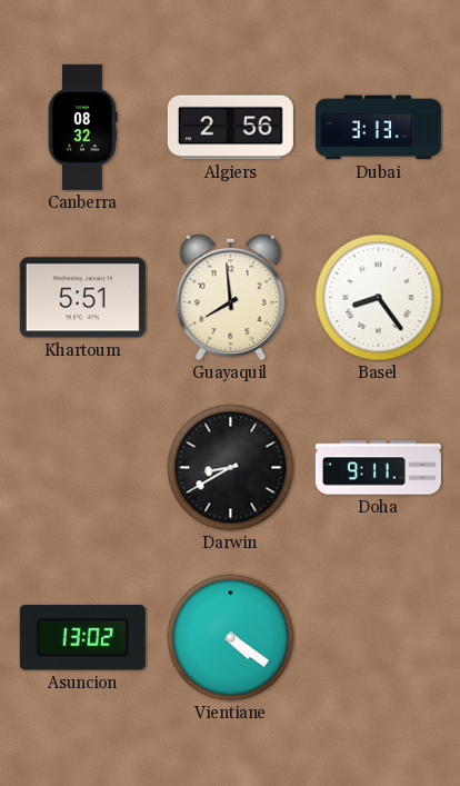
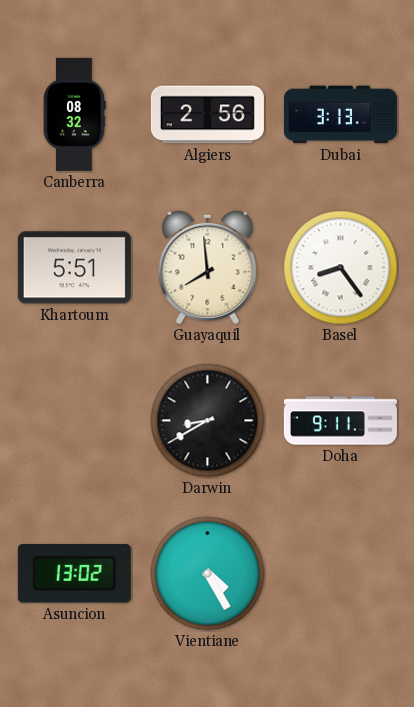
Vientiane: 4:21 -> 4:25 (208, 574)
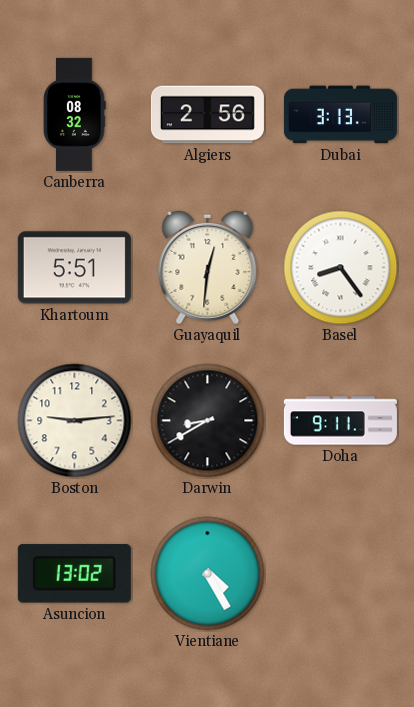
Guayaquil: 7:59 -> 12:31 (208, 267)
Boston: none -> 9:14 (75, 421)
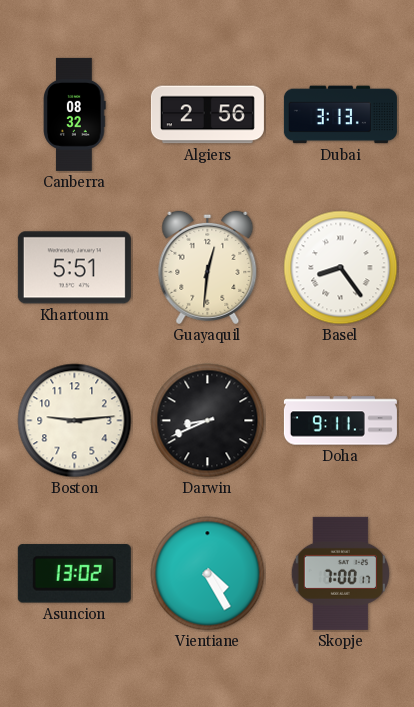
Darwin: 8:40 -> 8:41 (208, 421)
Skopje: none -> 7:00 (341, 573)
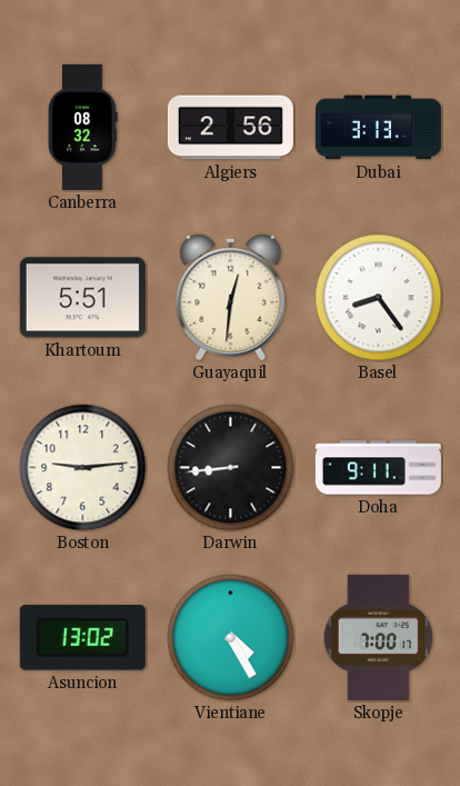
Darwin: 8:41 -> 8:44 (231, 468)
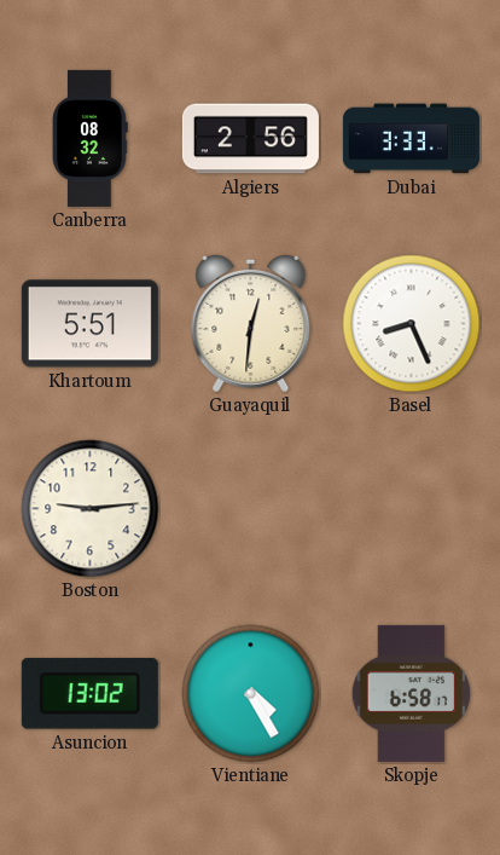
Dubai: 3:13 -> 3:33 (411, 139)
Basel: 8:24 -> 8:26 (412, 324)
Darwin: 8:44 -> none (231, 468)
Doha: 9:11 -> none (378, 468)
Skopje: 7:00 -> 6:58 (412, 693)
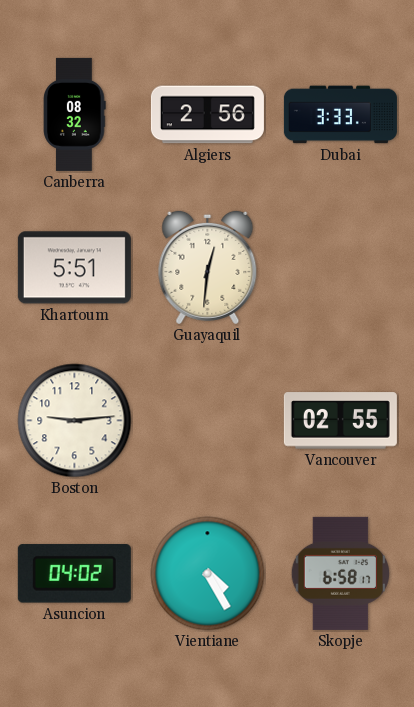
Basel: 8:26 -> none (412, 324)
Vancouver: none -> 02:55 (340, 421)
Asuncion: 13:02 -> 04:02 (74, 574)
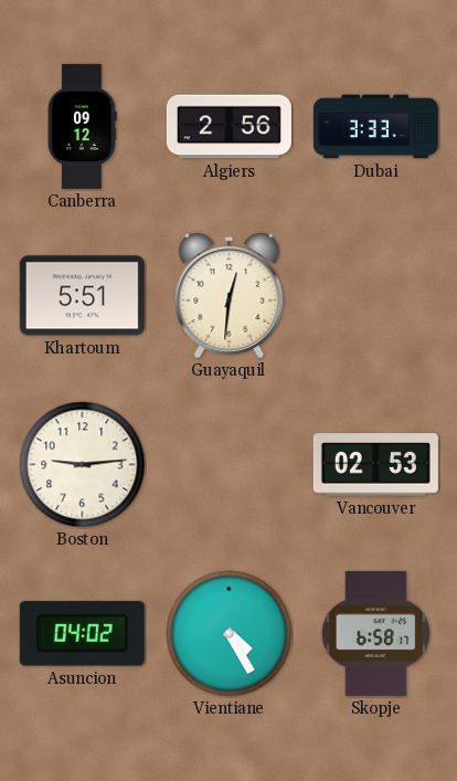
Canberra: 08:32 -> 09:12 (83, 126)
Vancouver: 02:55 -> 02:53 (375, 465)
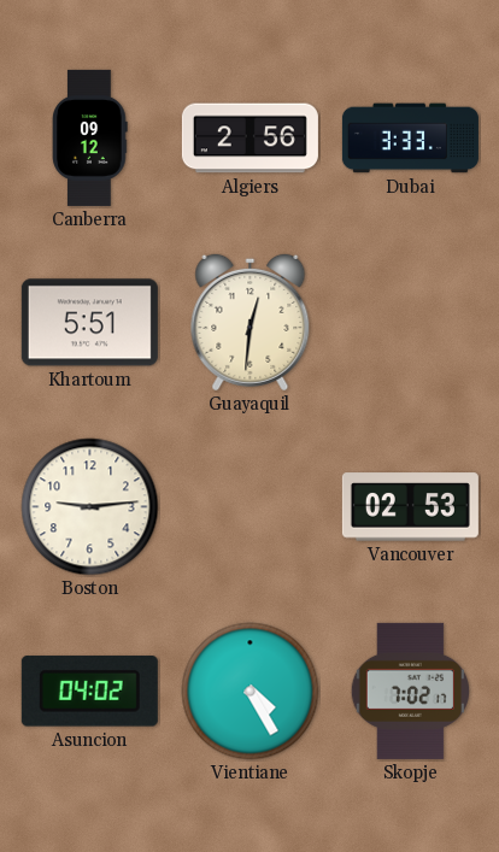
Skopje: 6:58 -> 7:02 (411, 691)
